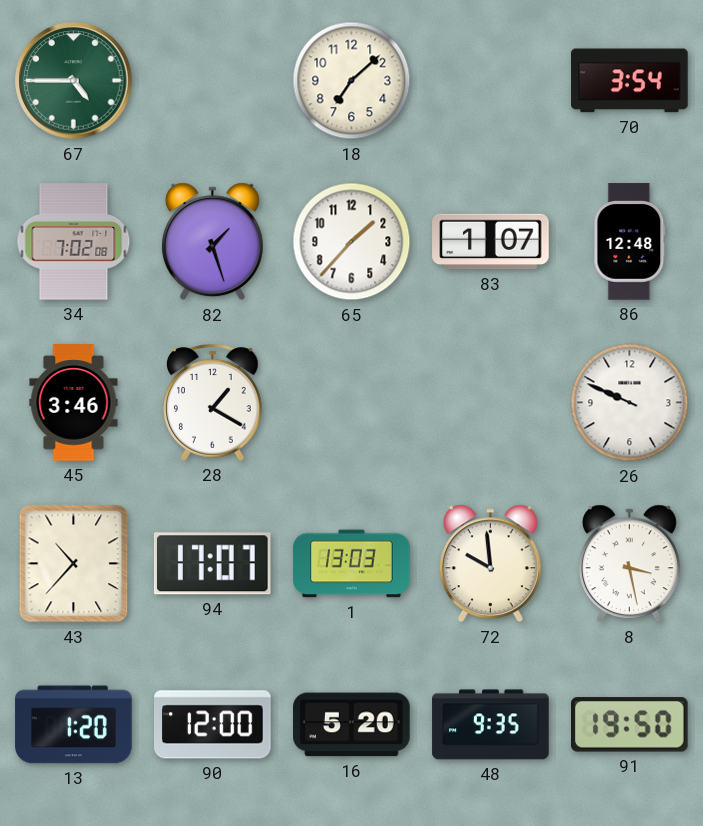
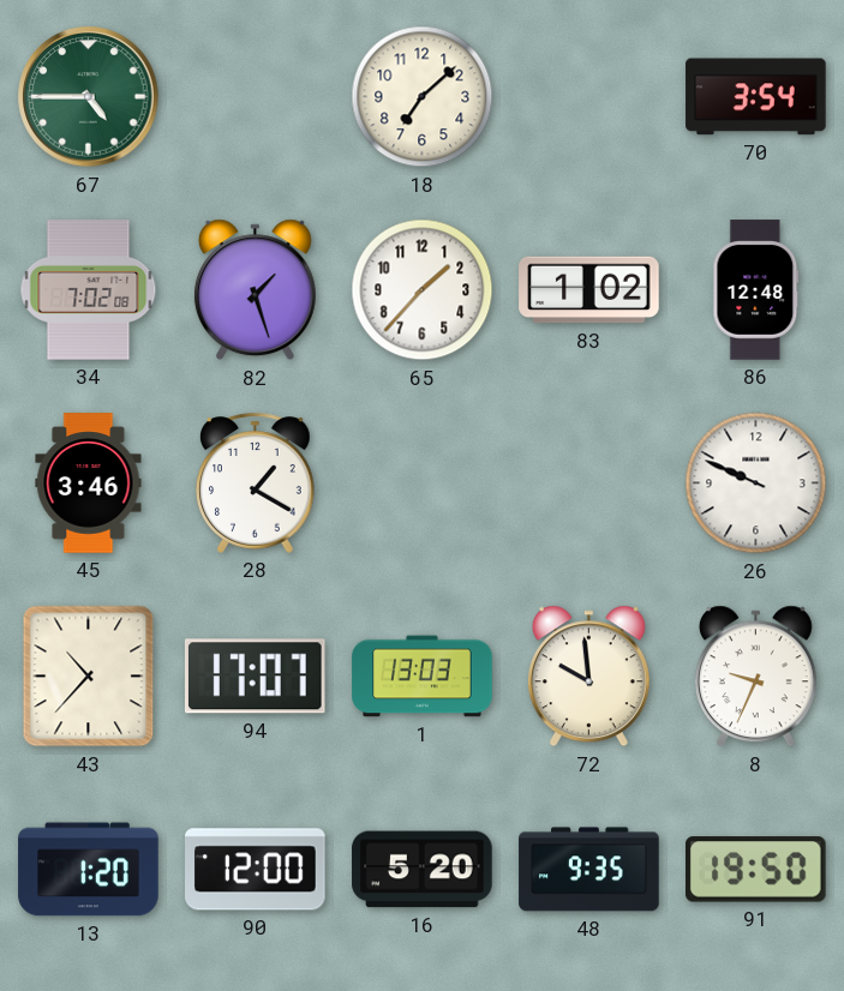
83: 1:07 -> 1:02 (589, 290)
8: 3:28 -> 9:34 (755, 677)
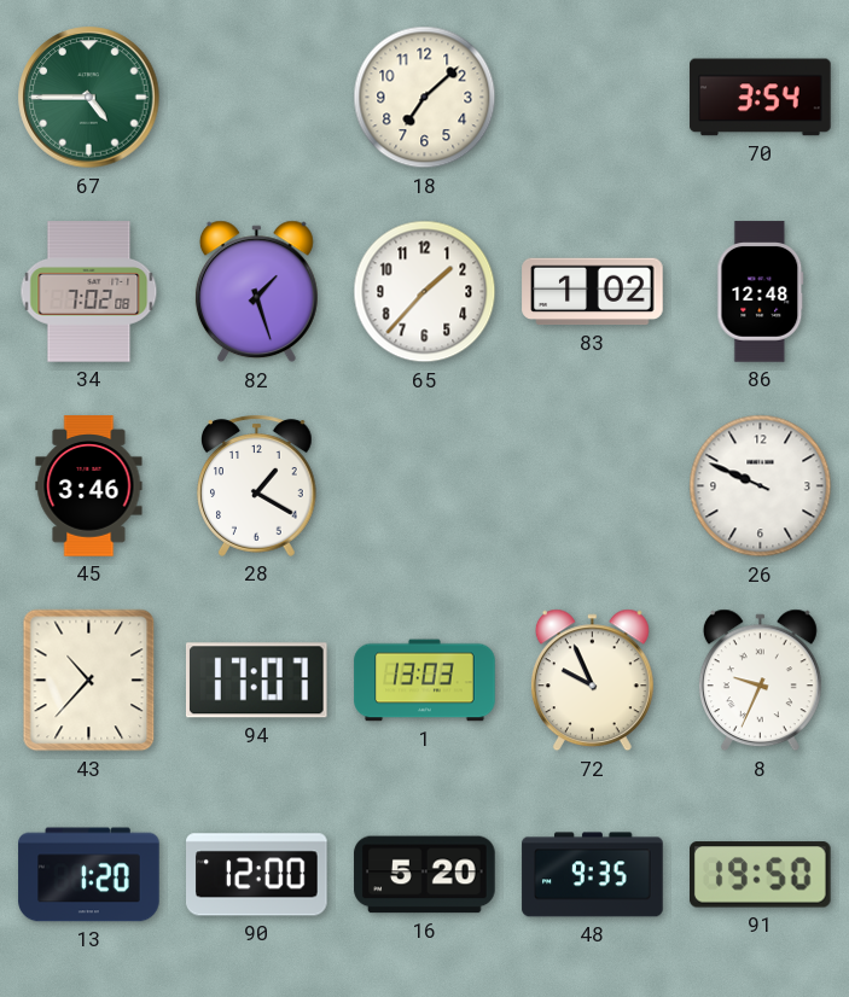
72: 9:59 -> 9:56 (592, 681)
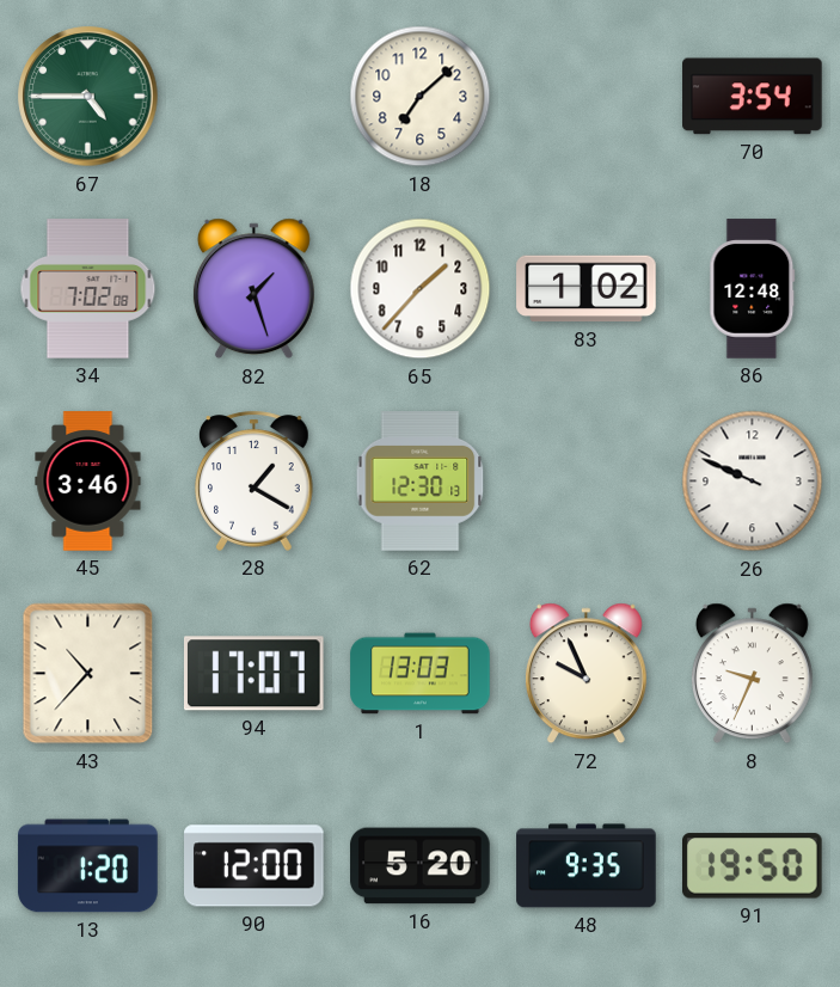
62: none -> 12:30 (421, 482)
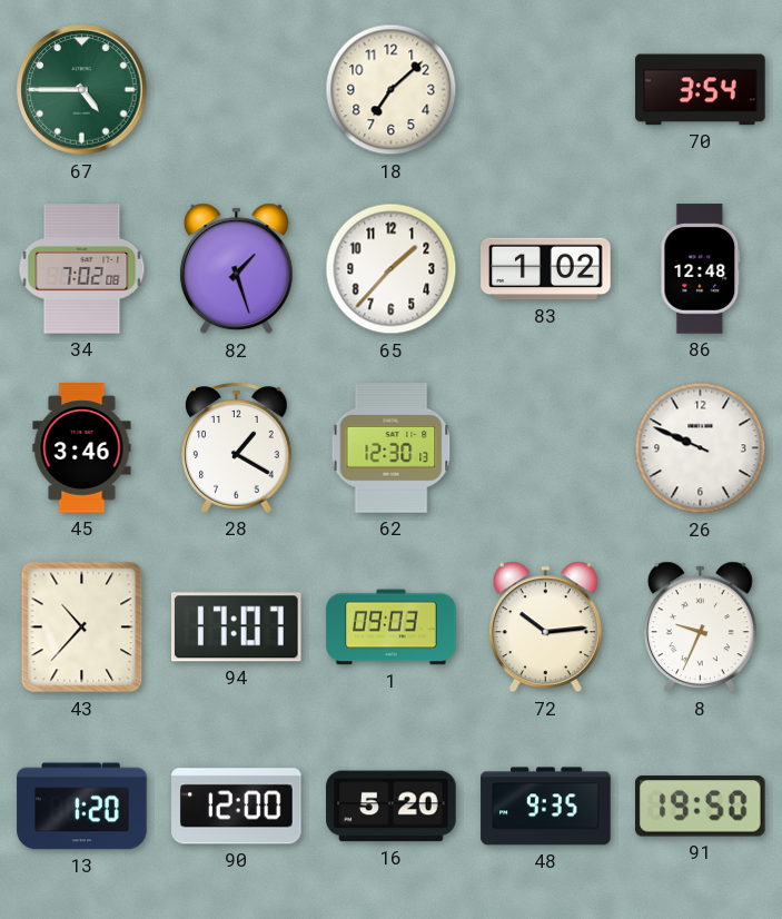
1: 13:03 -> 09:03 (392, 628)
72: 9:56 -> 10:14 (545, 628)
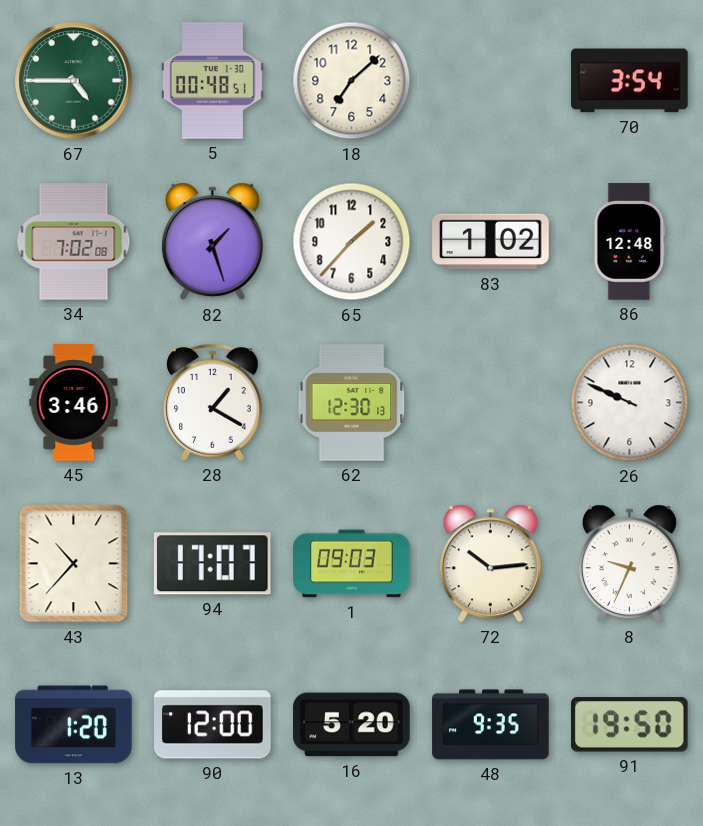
5: none -> 00:48 (212, 81)
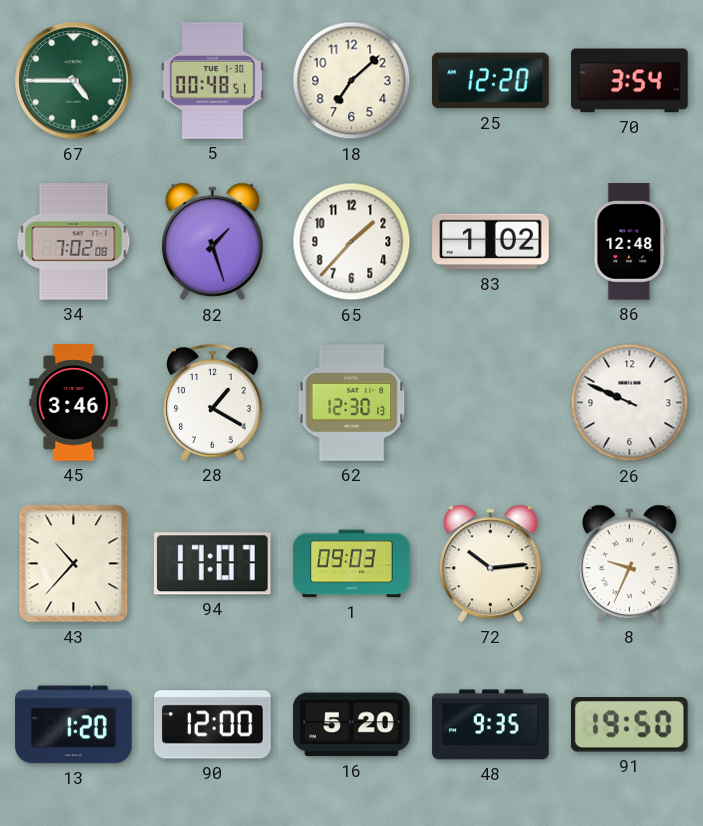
25: none -> 12:20 (491, 81)
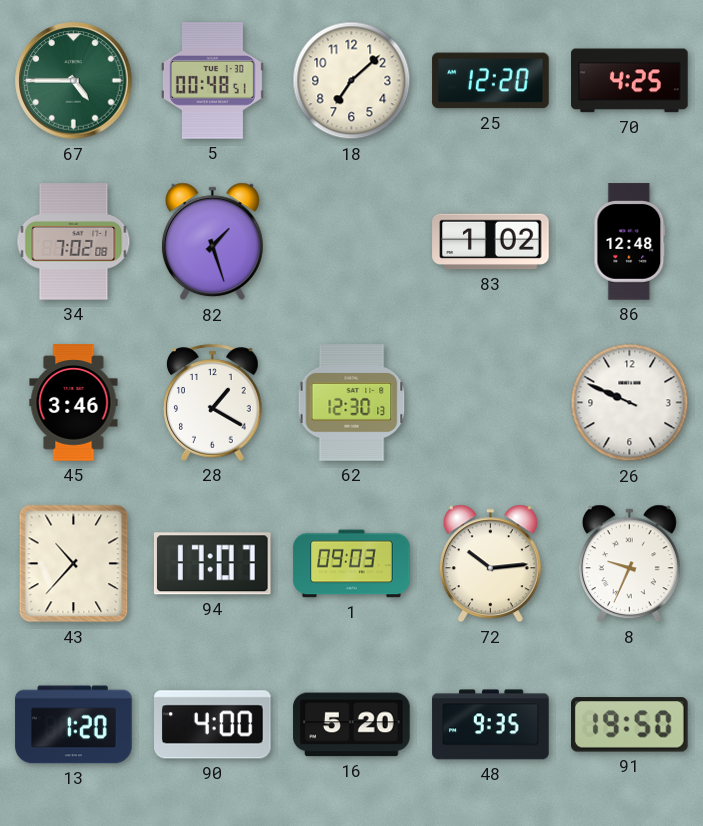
70: 3:54 -> 4:25 (630, 81)
65: 1:37 -> none (352, 242)
90: 12:00 -> 4:00 (213, 725)
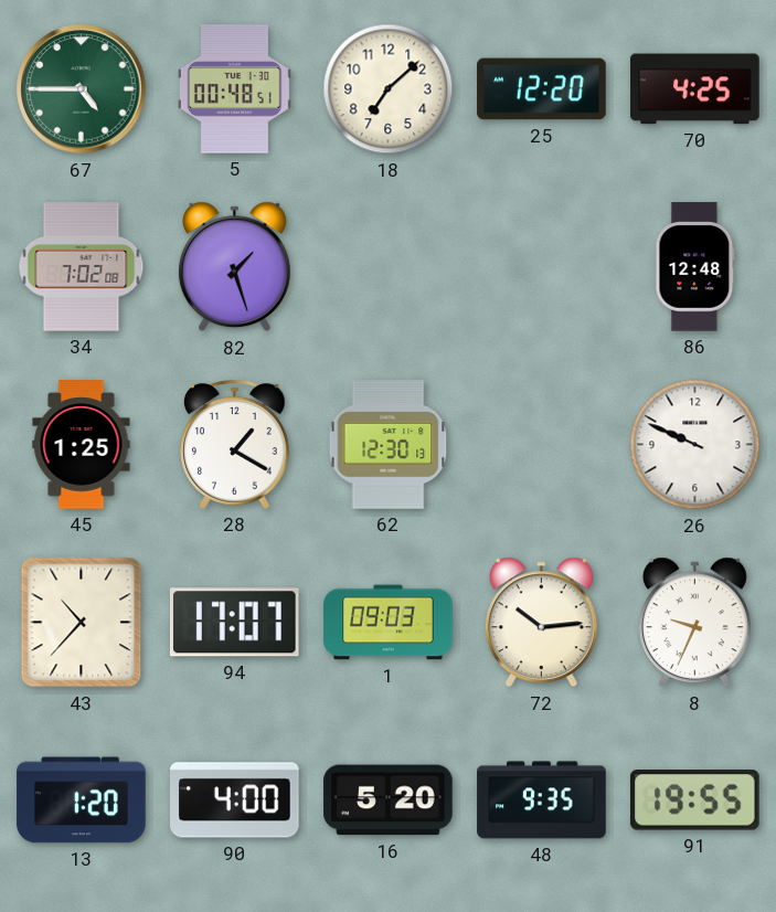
83: 1:02 -> none (491, 242)
45: 3:46 -> 1:25 (82, 445)
91: 19:50 -> 19:55 (695, 800)
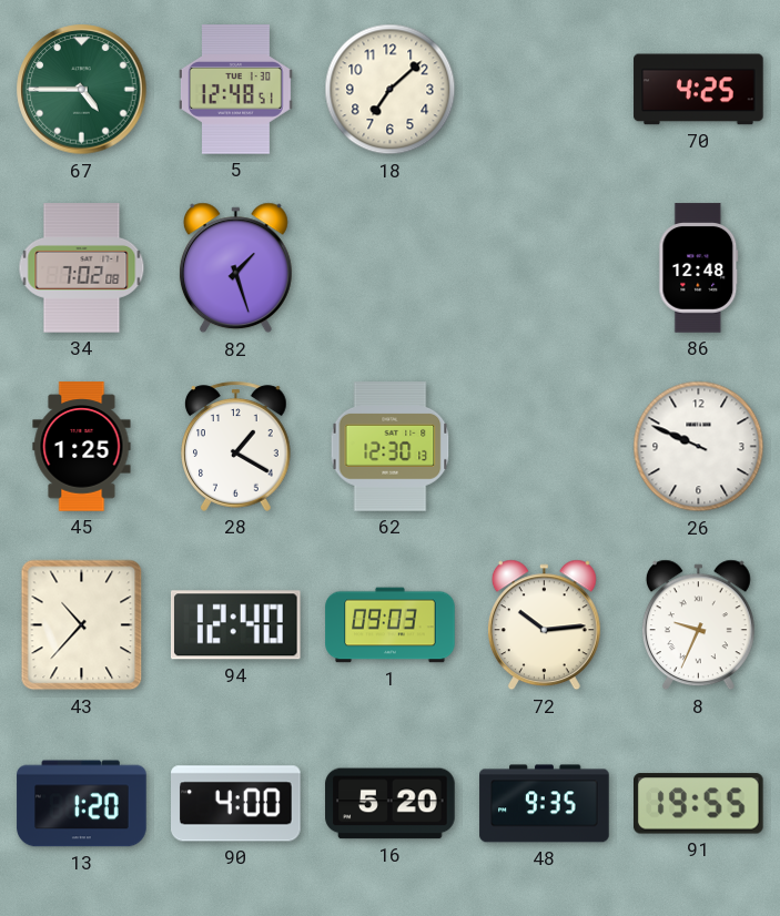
5: 00:48 -> 12:48 (235, 90)
25: 12:20 -> none (542, 89)
94: 17:07 -> 12:40 (235, 625)
